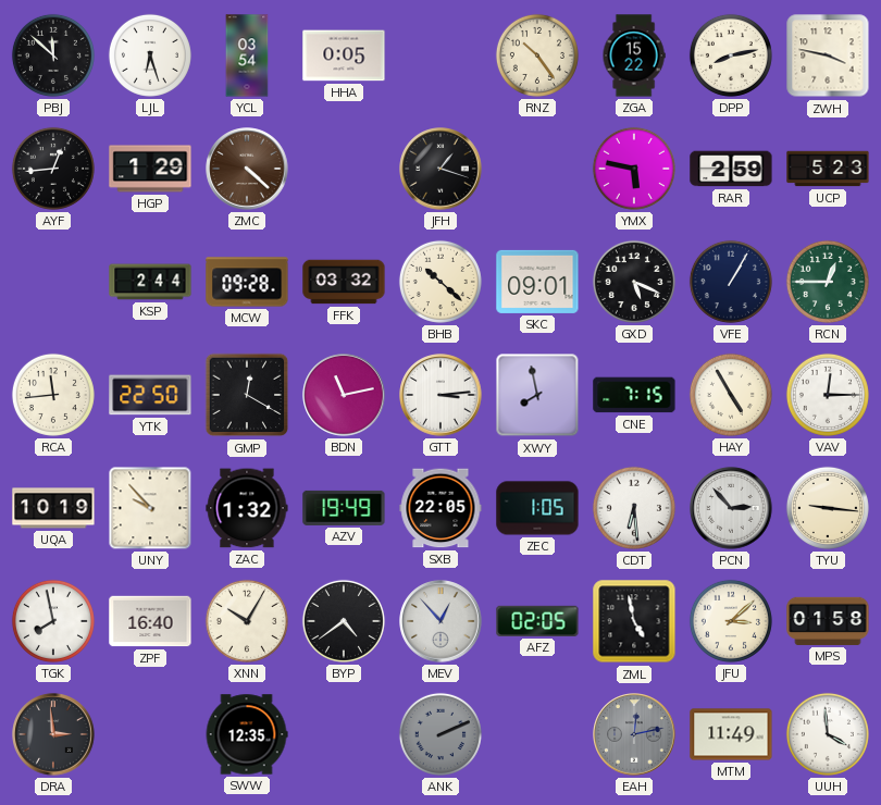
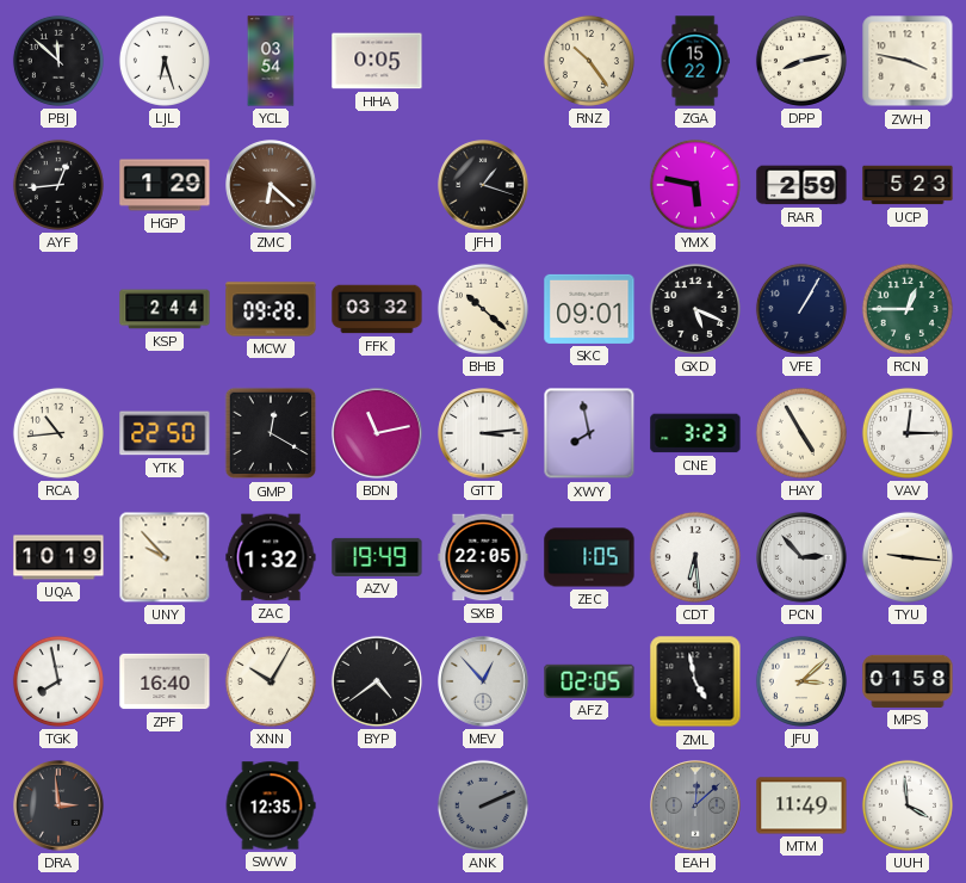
ZMC: 4:22 -> 6:22 (271, 185)
RCA: 11:44 -> 10:44 (58, 433)
CNE: 7:15 -> 3:23 (695, 433)
EAH: 12:13 -> 12:08 (695, 805)
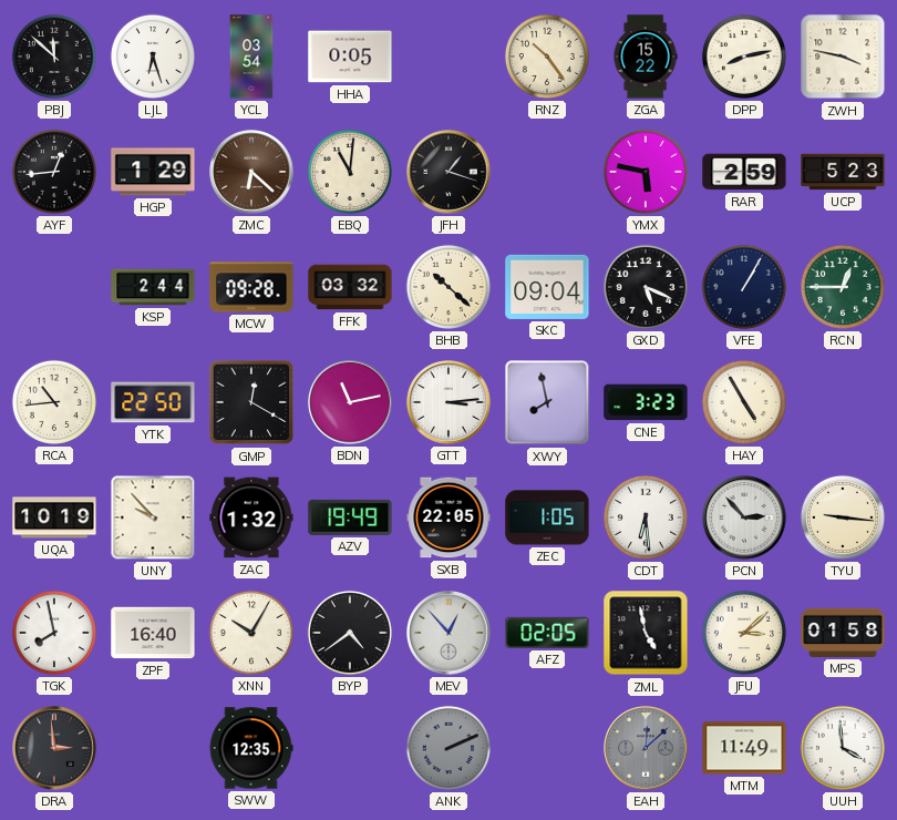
EBQ: none -> 11:01 (350, 172)
SKC: 09:01 -> 09:04 (547, 287)
VAV: 12:15 -> none (908, 433)
